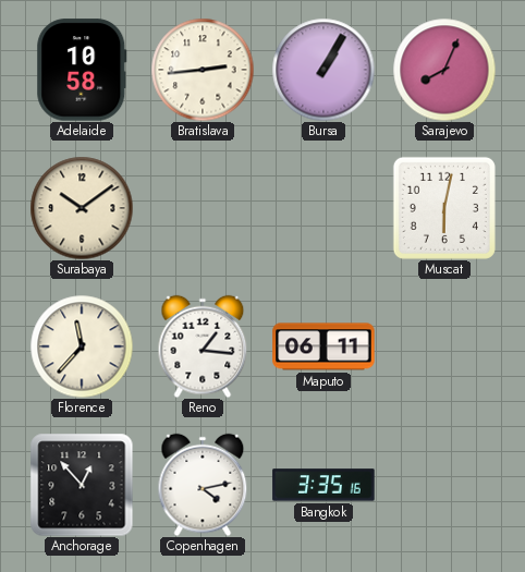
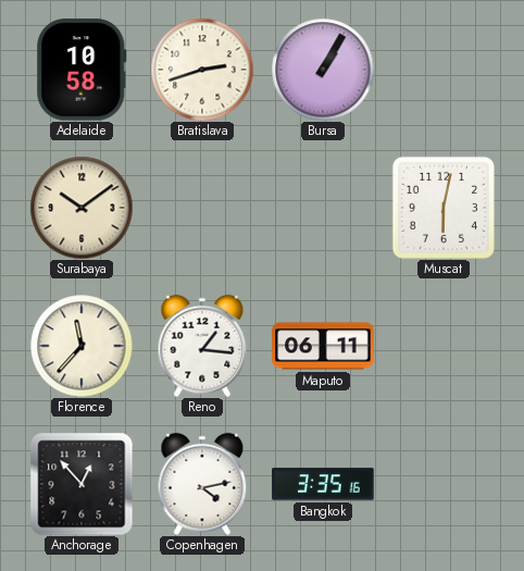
Bratislava: 2:44 -> 2:42 (202, 70)
Sarajevo: 8:04 -> none (444, 70)
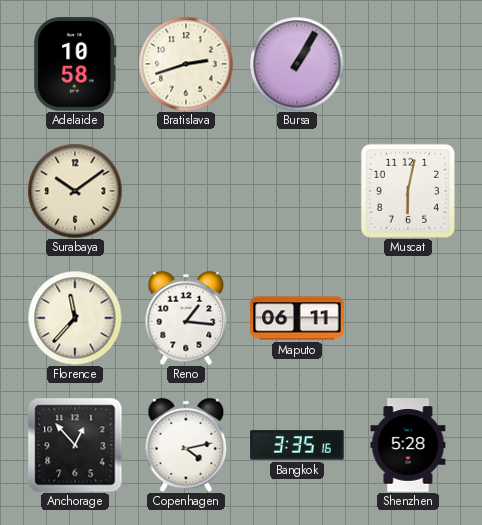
Shenzhen: none -> 5:28 (408, 445)
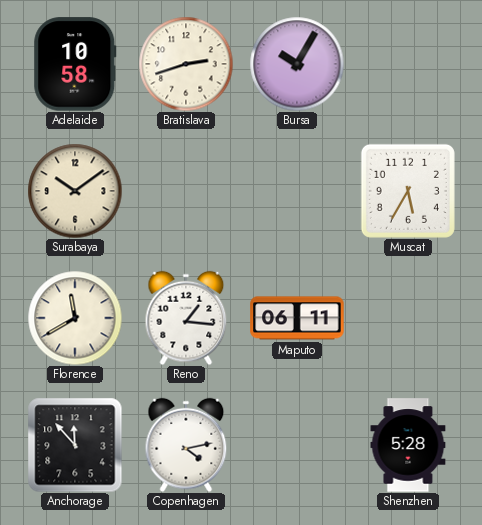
Bursa: 1:05 -> 10:05 (297, 64)
Muscat: 6:02 -> 5:35 (408, 191)
Florence: 11:37 -> 11:40 (75, 318)
Anchorage: 12:53 -> 11:53 (75, 445)
Bangkok: 3:35 -> none (297, 445)
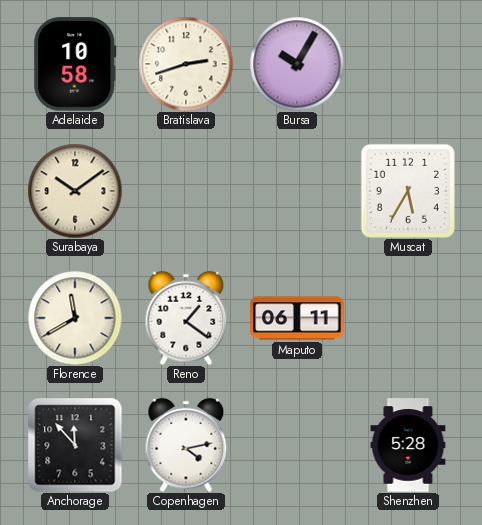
Reno: 1:16 -> 1:21 (186, 318)
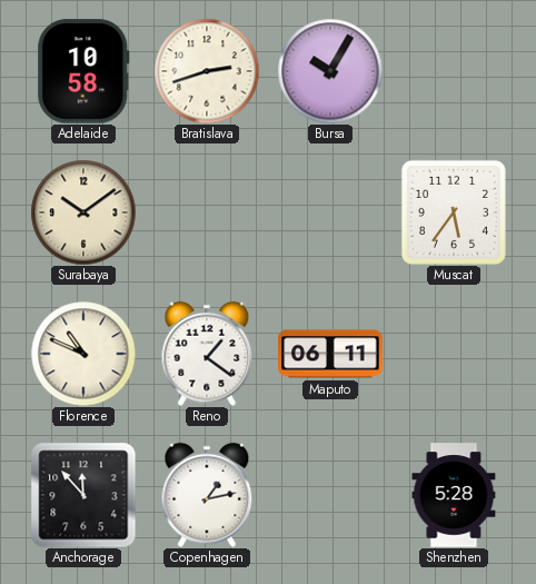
Muscat: 5:35 -> 5:36 (454, 212)
Florence: 11:40 -> 10:49 (83, 354)
Copenhagen: 4:13 -> 1:13 (207, 495)
